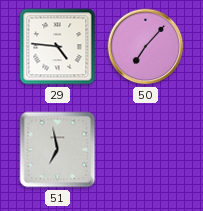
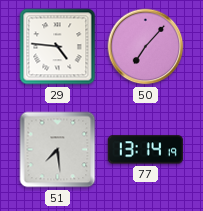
51: 6:58 -> 7:29 (58, 150)
77: none -> 13:14 (145, 150)
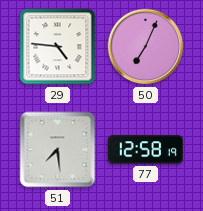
50: 7:07 -> 7:04 (146, 47)
77: 13:14 -> 12:58 (145, 150)
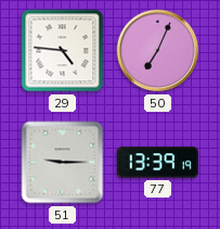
51: 7:29 -> 9:15 (63, 163)
77: 12:58 -> 13:39 (157, 163)
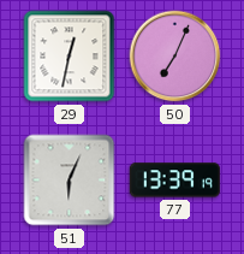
29: 4:46 -> 12:32 (70, 57)
51: 9:15 -> 6:04 (70, 181)
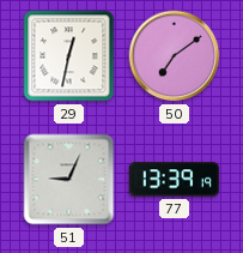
50: 7:04 -> 7:09 (175, 56)
51: 6:04 -> 9:04 (69, 180)
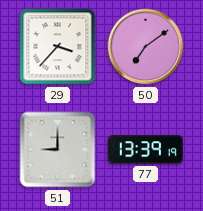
29: 12:32 -> 3:37 (58, 47)
51: 9:04 -> 9:00 (58, 150)
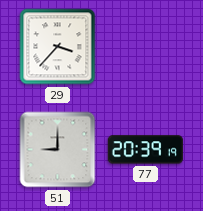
50: 7:09 -> none (146, 47)
77: 13:39 -> 20:39 (145, 150)
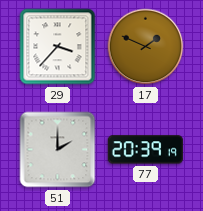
17: none -> 1:49 (146, 47)
51: 9:00 -> 2:00 (58, 150)
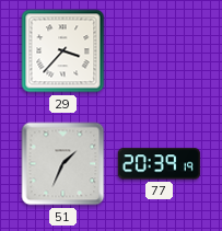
17: 1:49 -> none (146, 47)
51: 2:00 -> 1:34 (63, 164)
